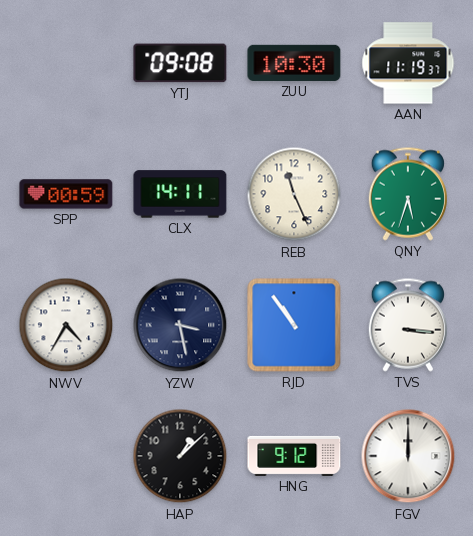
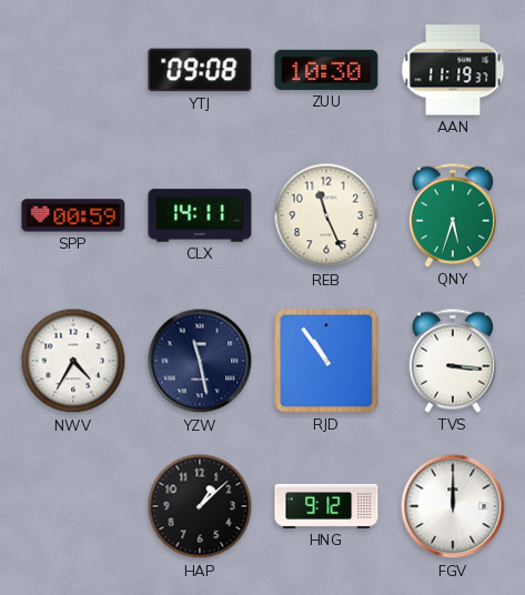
YZW: 3:28 -> 11:28 (200, 361)
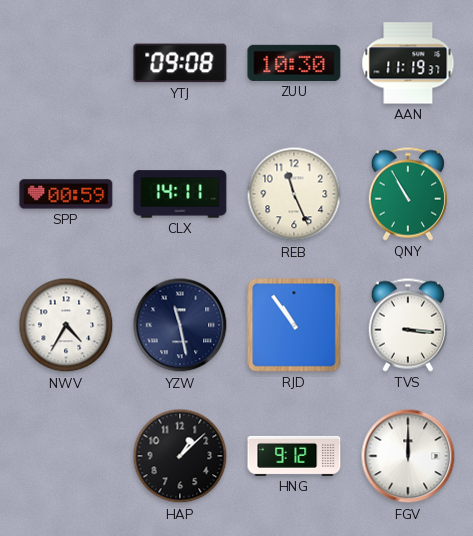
QNY: 5:33 -> 10:55 (408, 194)
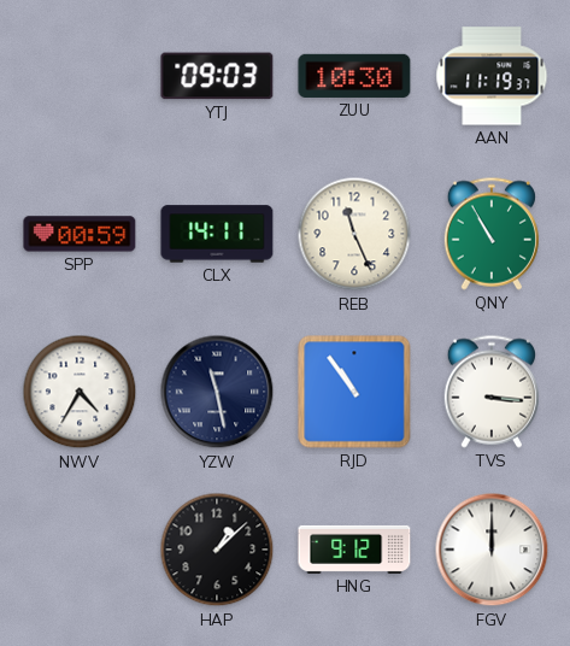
YTJ: 09:08 -> 09:03 (217, 76)
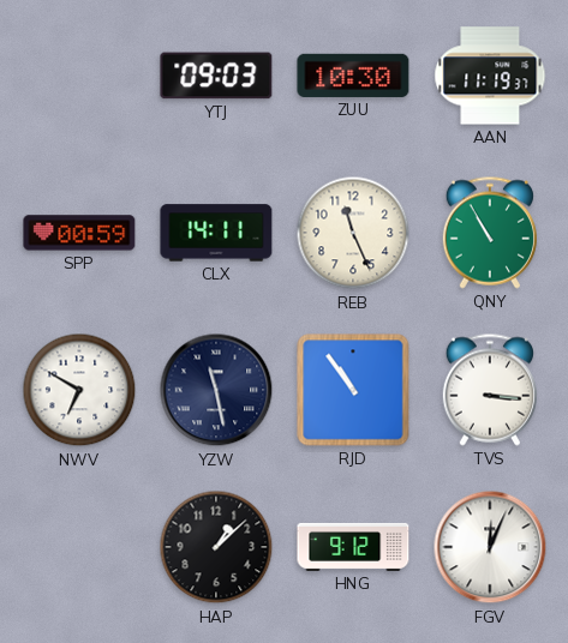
NWV: 4:35 -> 6:50 (79, 390)
FGV: 12:00 -> 12:04 (490, 547)
